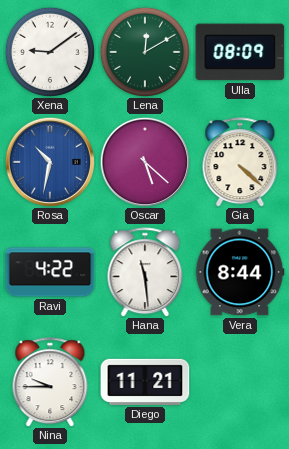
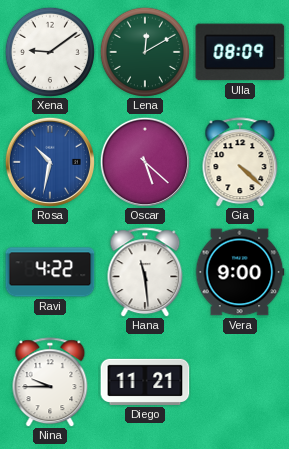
Vera: 8:44 -> 9:00 (240, 272)
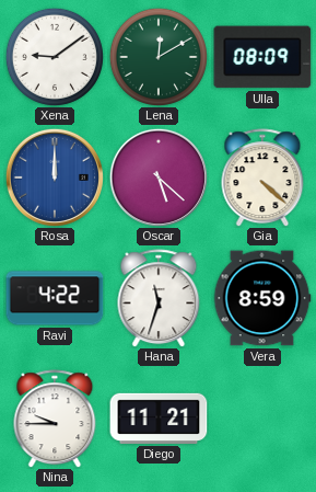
Rosa: 10:32 -> 12:00 (55, 178)
Hana: 11:29 -> 11:33 (159, 298)
Vera: 9:00 -> 8:59 (262, 298)
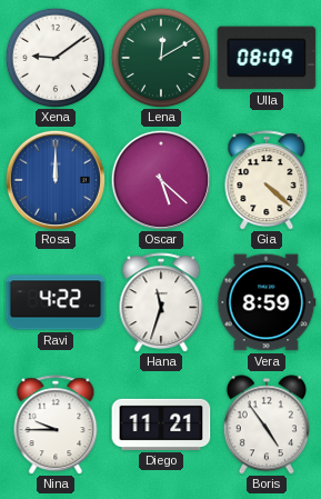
Boris: none -> 4:54 (267, 425)
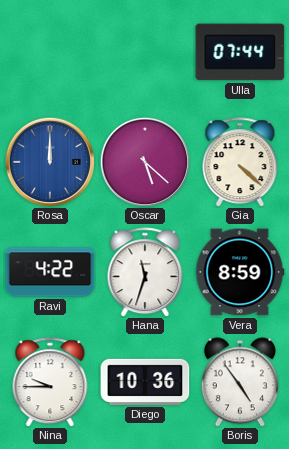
Xena: 9:09 -> none (56, 58)
Lena: 12:10 -> none (161, 58)
Ulla: 08:09 -> 07:44 (240, 52)
Diego: 11:21 -> 10:36 (145, 382)
